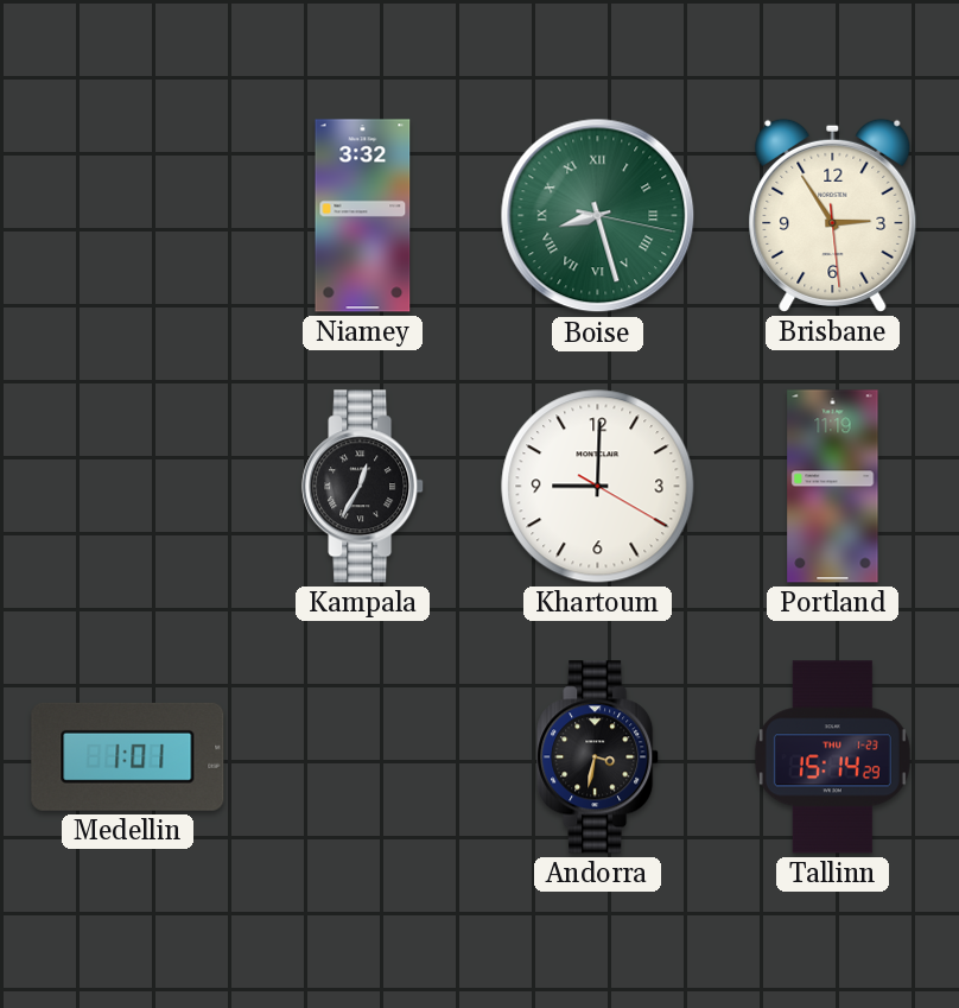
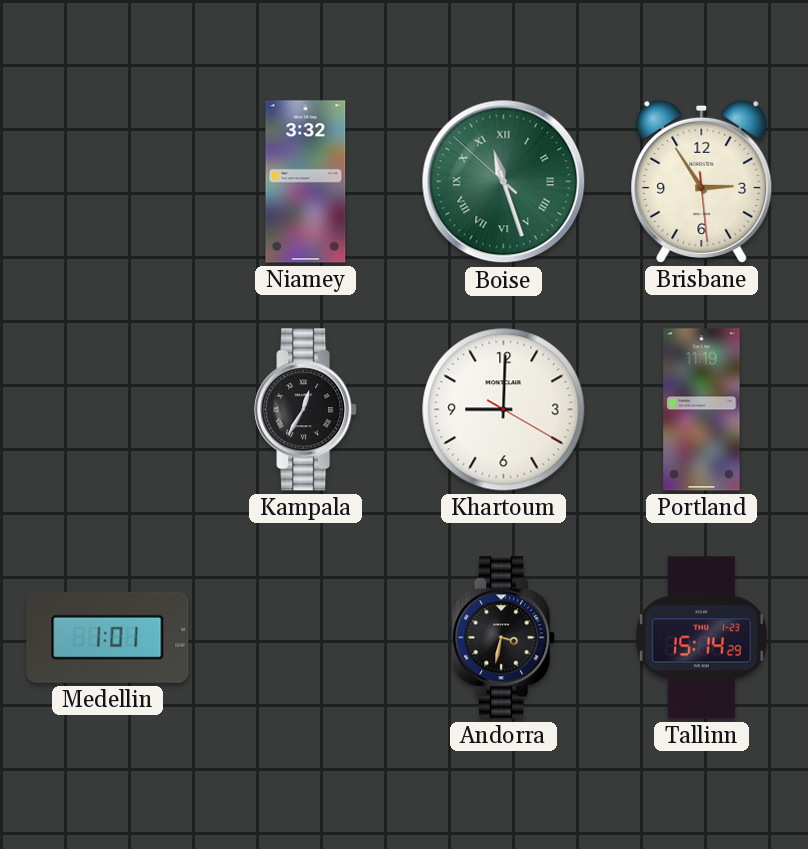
Boise: 8:27 -> 11:26 (504, 182)
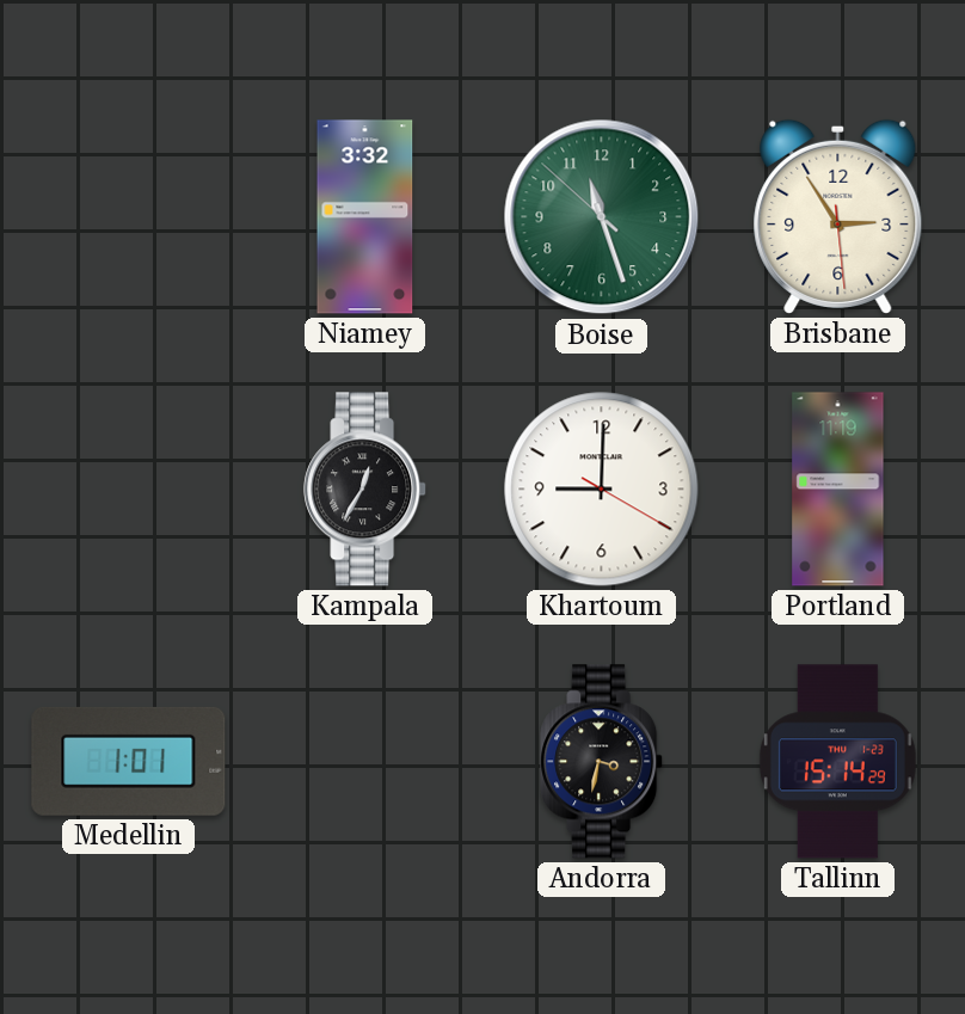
Boise numerals: Roman -> Arabic (602, 217)
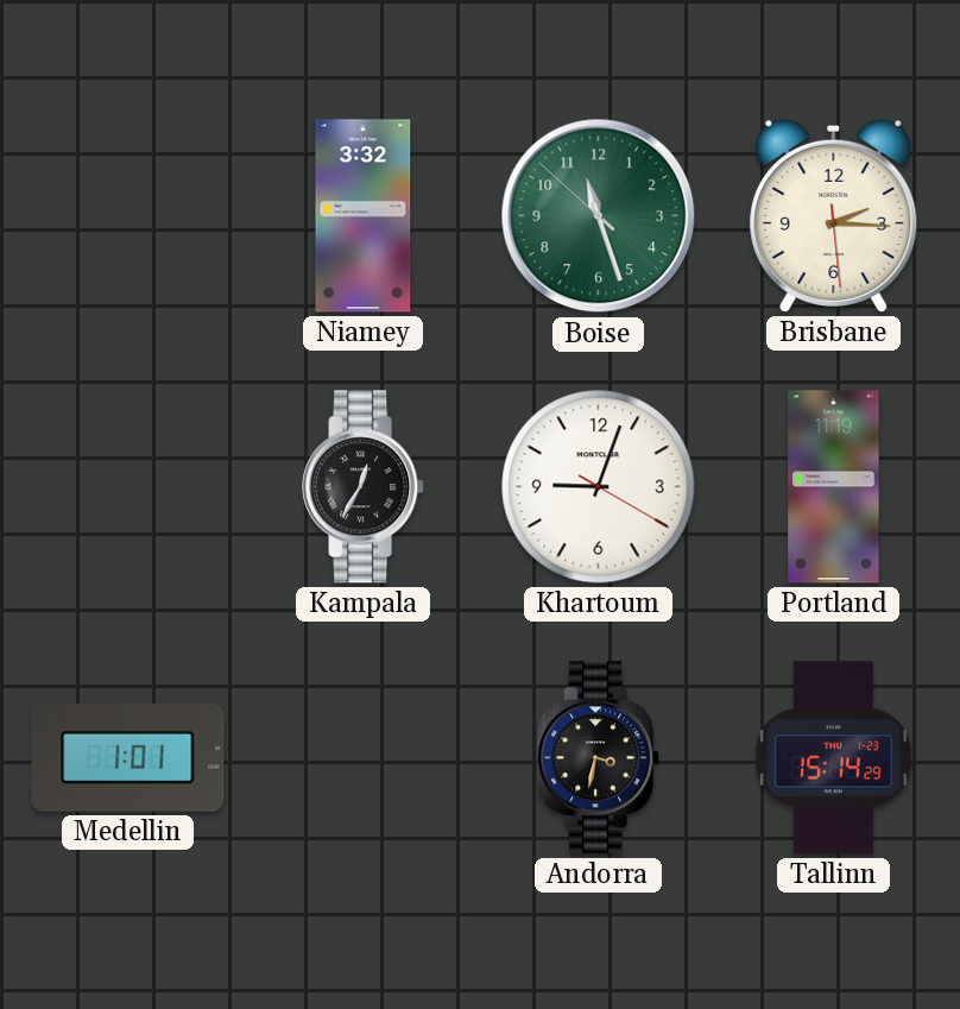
Brisbane: 2:54 -> 2:15 (834, 215)
Khartoum: 9:00 -> 9:03 (599, 487)
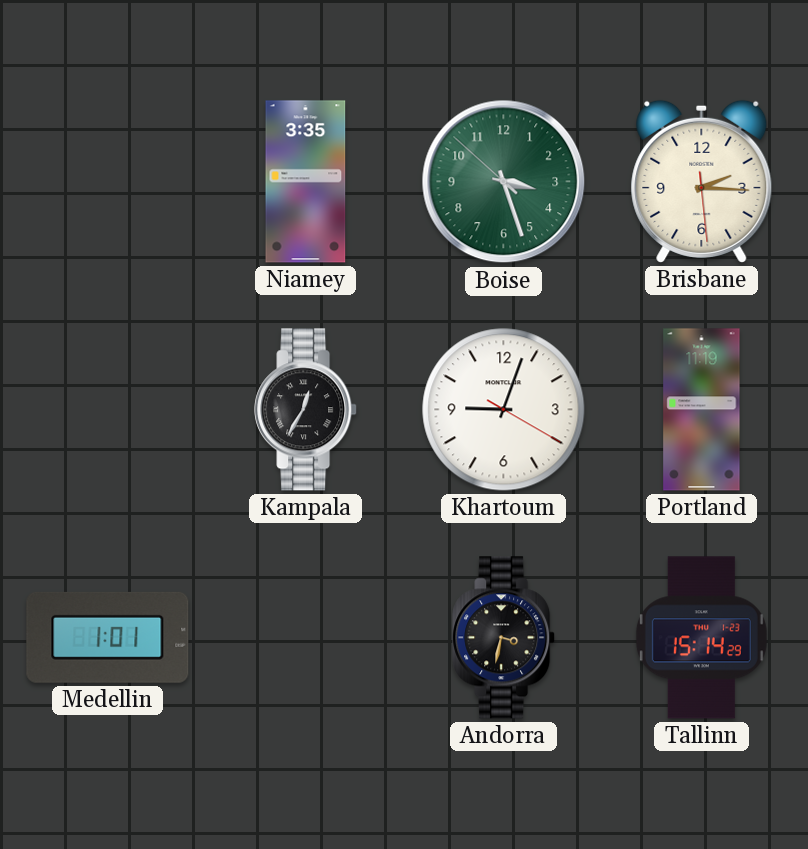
Niamey: 3:32 -> 3:35 (306, 182)
Boise: 11:26 -> 3:26 (504, 182)
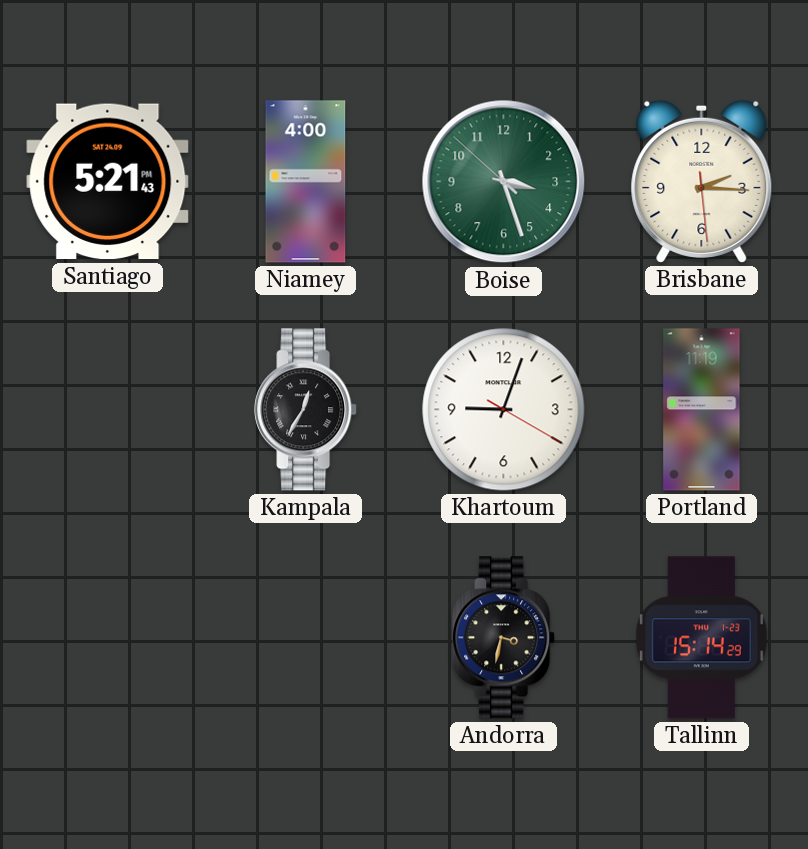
Santiago: none -> 5:21 (108, 182)
Niamey: 3:35 -> 4:00 (306, 182)
Medellin: 1:01 -> none (108, 637)
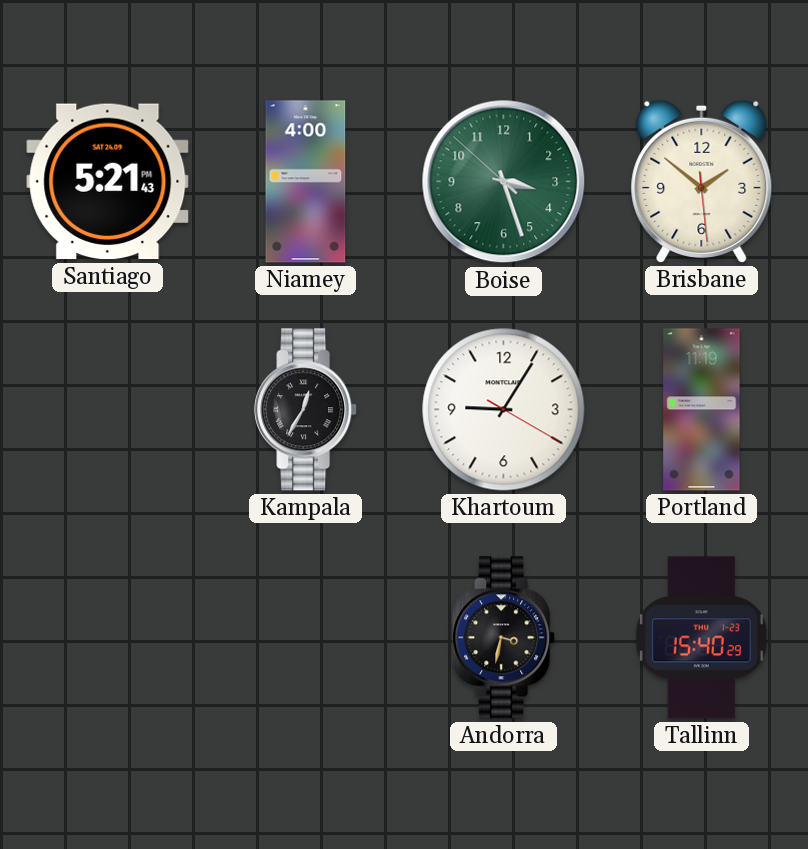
Brisbane: 2:15 -> 1:51 (702, 181)
Khartoum: 9:03 -> 9:05 (504, 410)
Tallinn: 15:14 -> 15:40 (701, 638)
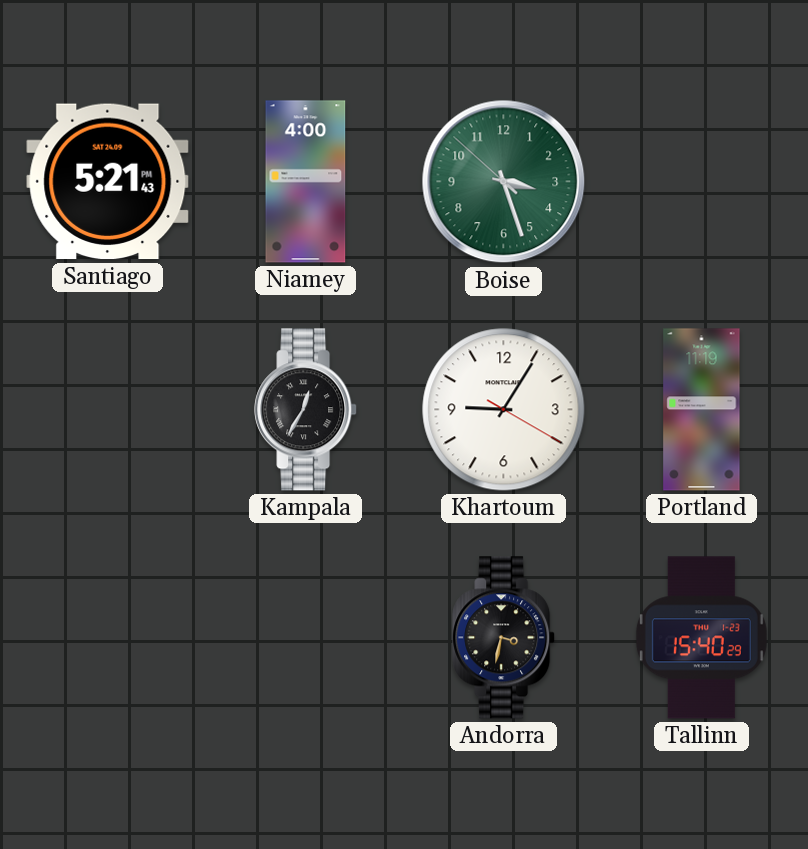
Brisbane: 1:51 -> none (702, 181)
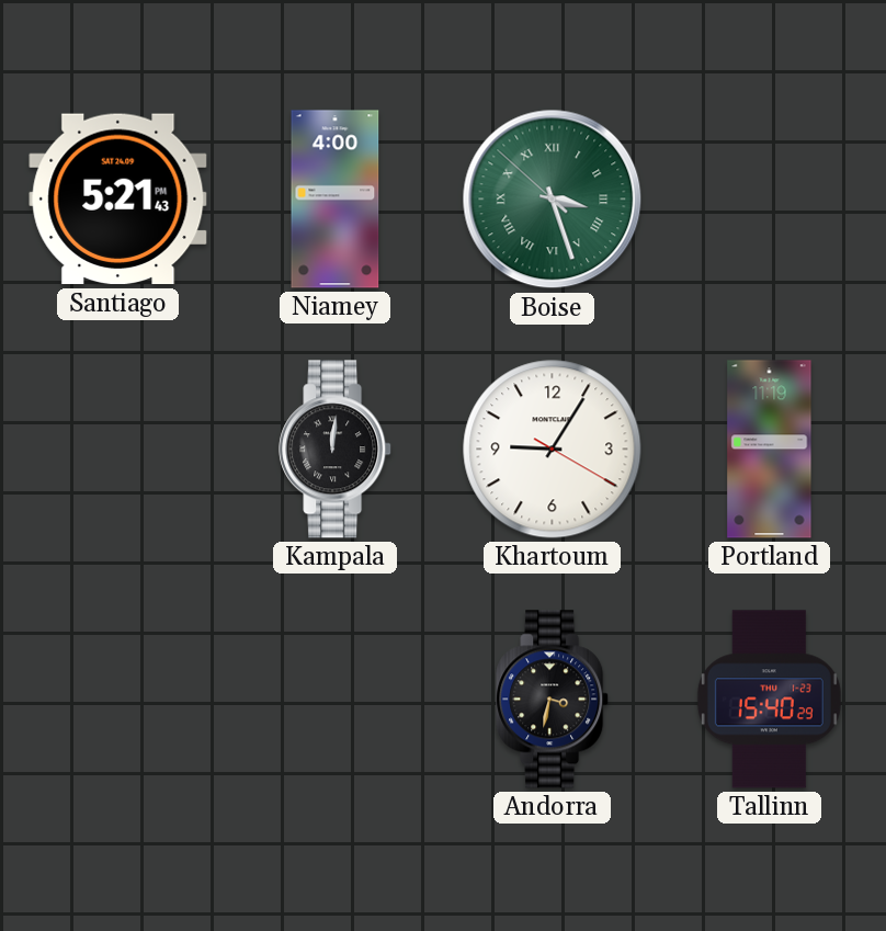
Boise numerals: Arabic -> Roman (553, 200)
Kampala: 12:35 -> 12:01 (336, 450)
